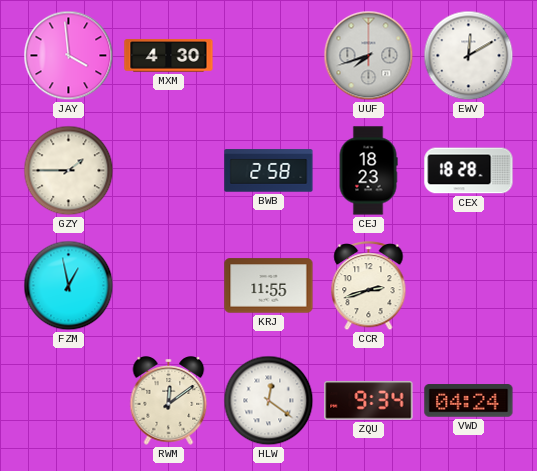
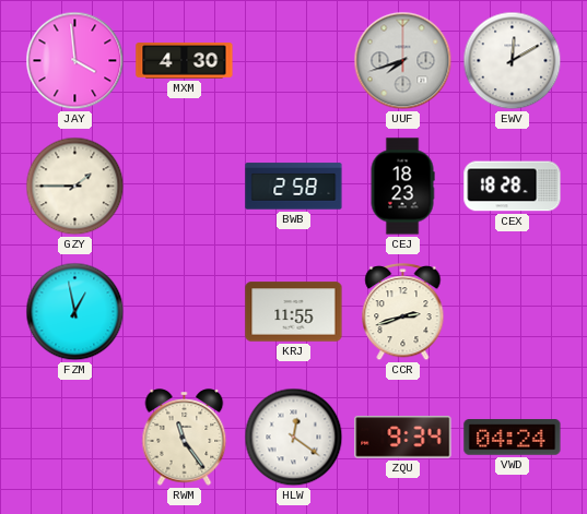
RWM: 12:09 -> 11:24 (185, 438)
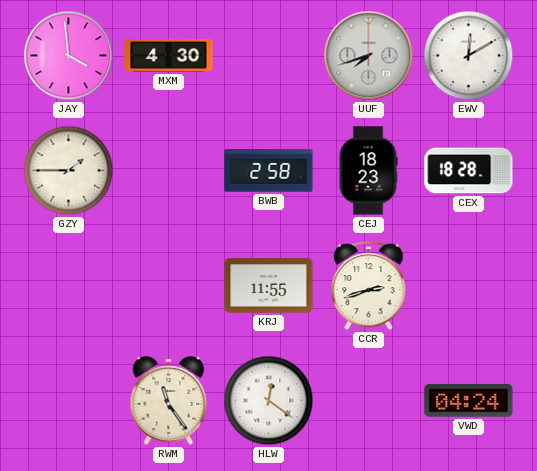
FZM: 12:58 -> none (75, 312)
ZQU: 9:34 -> none (403, 438)
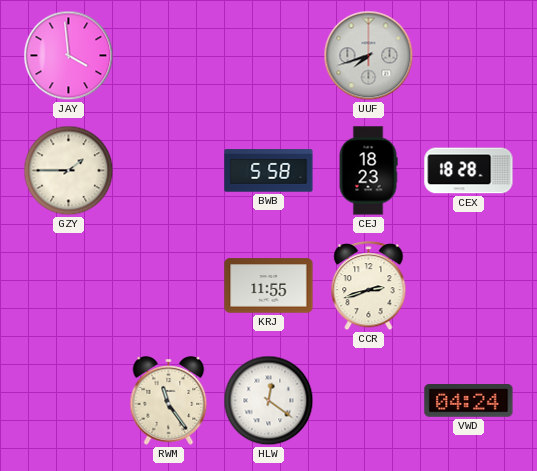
MXM: 4:30 -> none (169, 56)
EWV: 12:10 -> none (469, 56)
BWB: 2:58 -> 5:58 (269, 171)
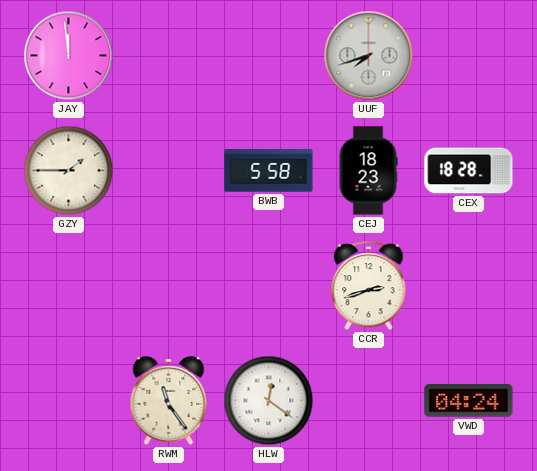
JAY: 3:59 -> 11:59 (69, 56)
KRJ: 11:55 -> none (269, 286)
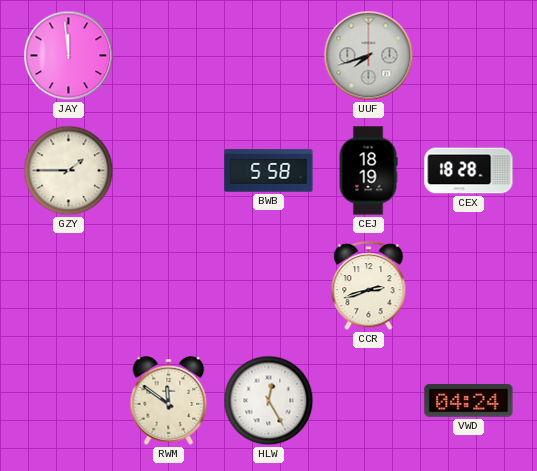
CEJ: 18:23 -> 18:19 (368, 171)
RWM: 11:24 -> 11:51 (169, 401)
HLW: 12:21 -> 12:25 (269, 401)
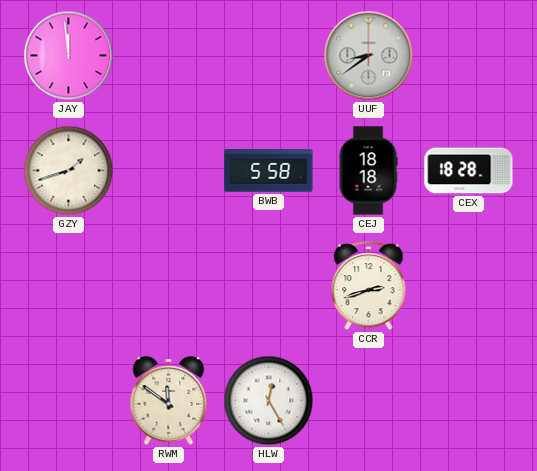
UUF: 7:42 -> 8:39 (369, 56)
GZY: 1:45 -> 1:42 (69, 171)
CEJ: 18:19 -> 18:18 (368, 171)
VWD: 04:24 -> none (469, 401)
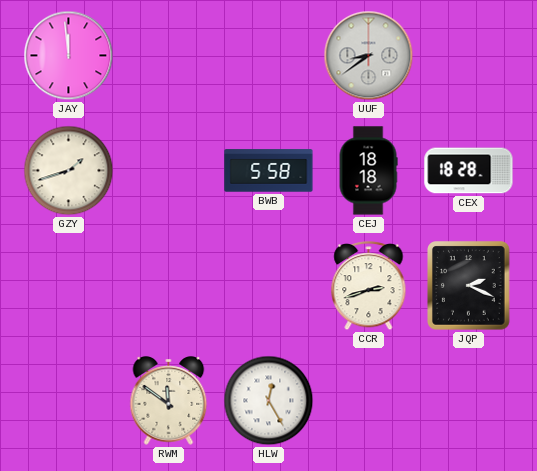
JQP: none -> 2:19 (469, 286)
